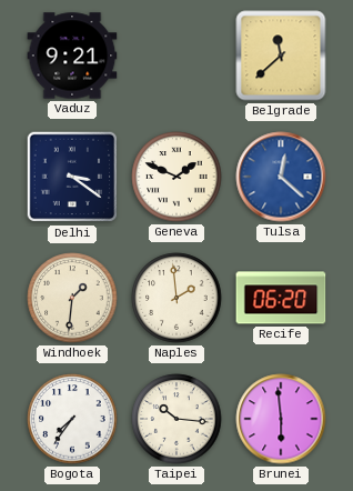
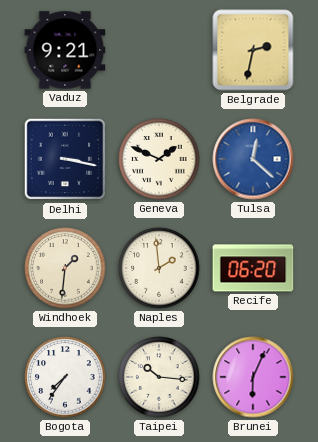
Belgrade: 11:38 -> 2:32 (253, 50)
Delhi: 3:21 -> 3:17 (65, 159)
Brunei: 5:59 -> 6:04 (253, 377)
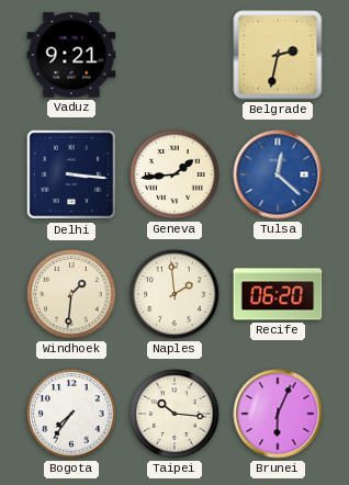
Delhi: 3:17 -> 3:16 (71, 174)
Geneva: 1:49 -> 1:44 (174, 174)
